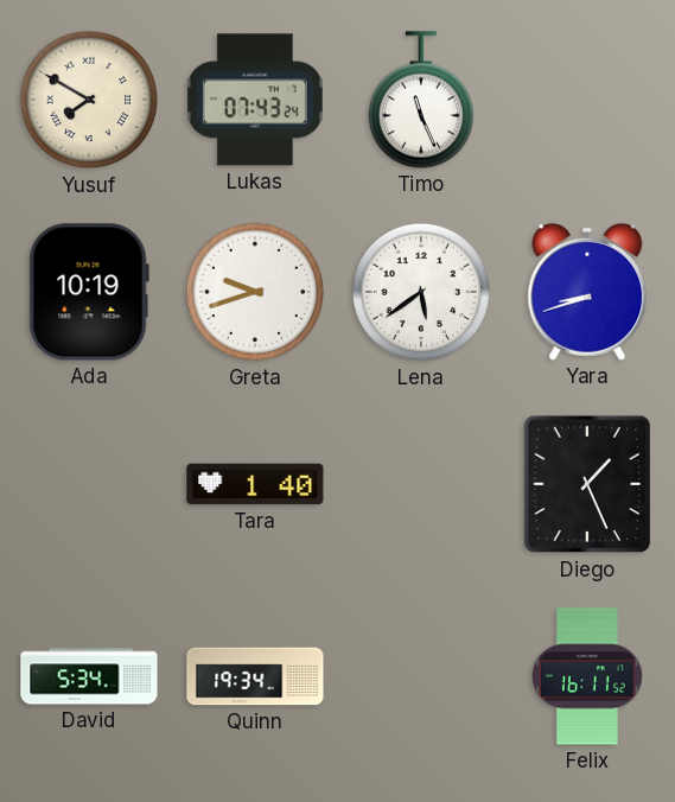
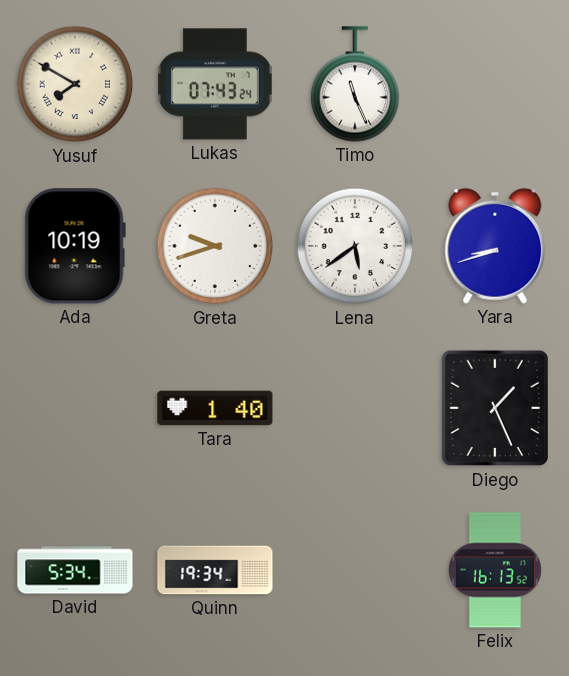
Felix: 16:11 -> 16:13 (495, 570)
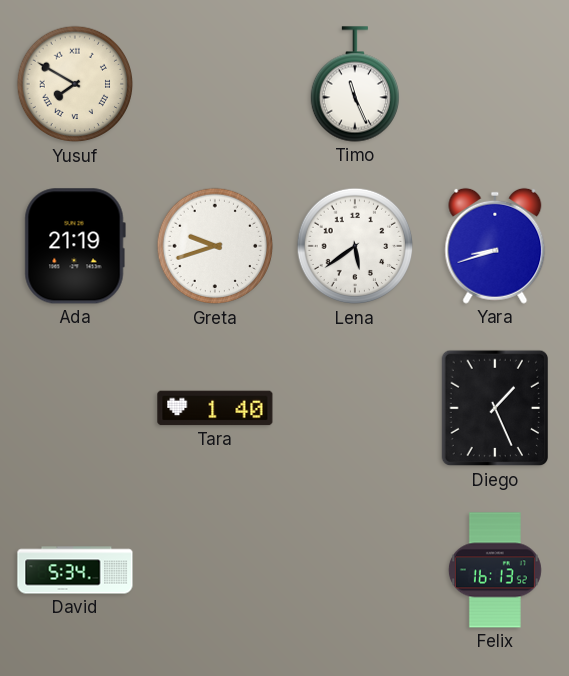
Lukas: 07:43 -> none (215, 84)
Ada: 10:19 -> 21:19 (75, 246)
Quinn: 19:34 -> none (215, 570)
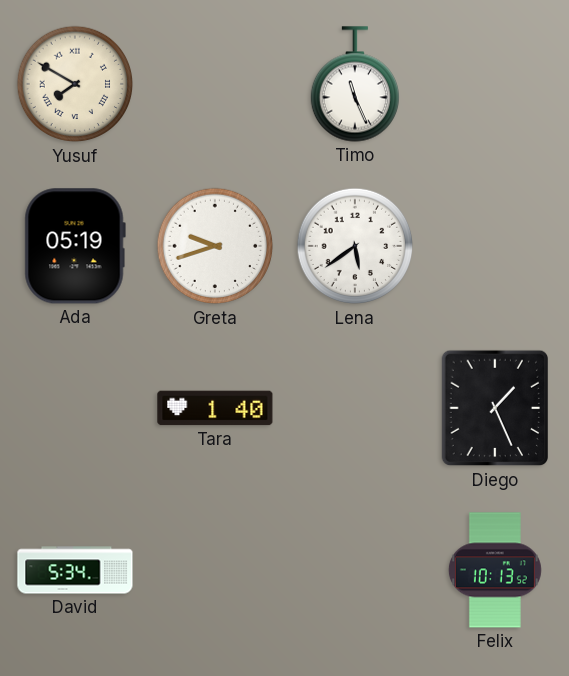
Ada: 21:19 -> 05:19 (75, 246)
Yara: 8:42 -> none (495, 246)
Felix: 16:13 -> 10:13 (495, 570)
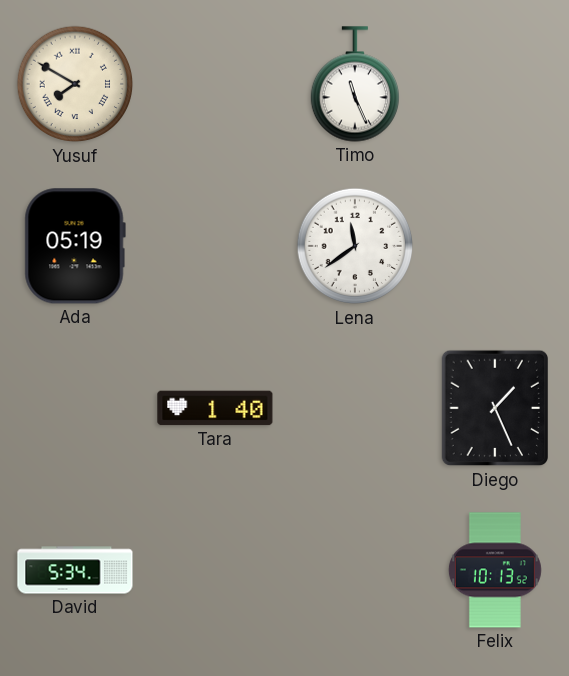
Greta: 9:42 -> none (215, 246)
Lena: 5:39 -> 11:39 (355, 246)
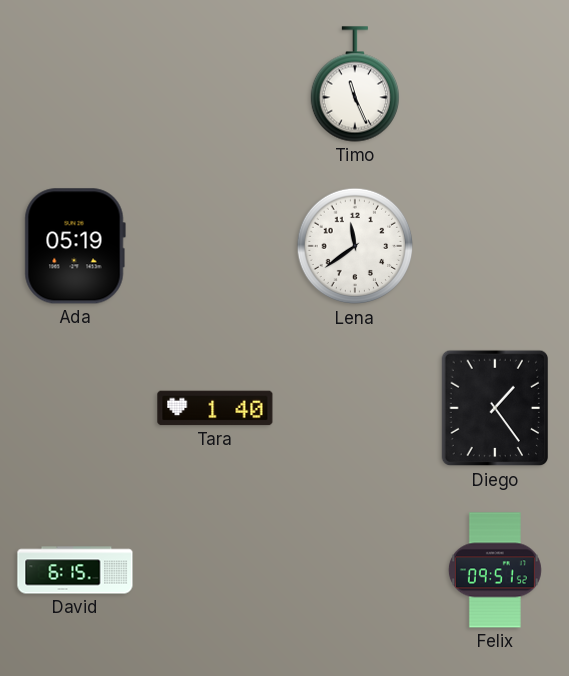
Yusuf: 7:50 -> none (75, 84)
Diego: 1:26 -> 1:24 (494, 408)
David: 5:34 -> 6:15 (75, 570)
Felix: 10:13 -> 09:51 (495, 570)
